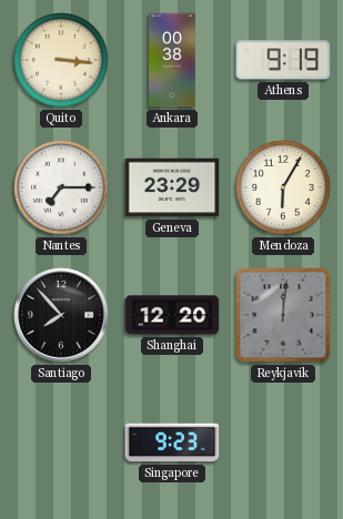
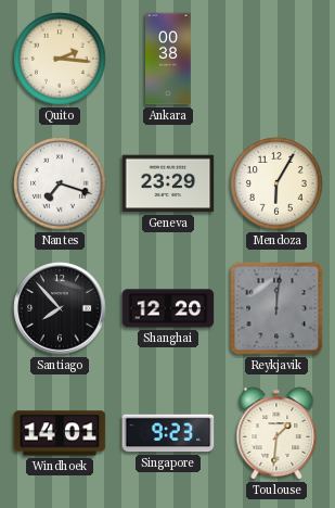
Quito: 3:16 -> 2:16 (60, 59)
Athens: 9:19 -> none (283, 60)
Nantes: 7:15 -> 7:18 (60, 183)
Windhoek: none -> 14:01 (60, 433)
Toulouse: none -> 1:31 (276, 433)
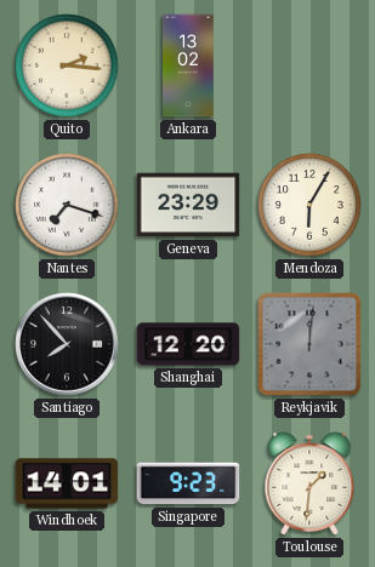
Ankara: 00:38 -> 13:02 (188, 65)
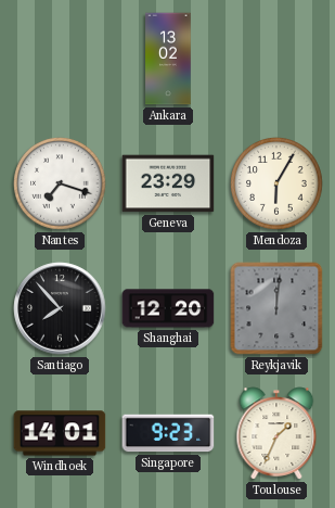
Quito: 2:16 -> none (67, 65)
Toulouse: 1:31 -> 1:34 (276, 433)
